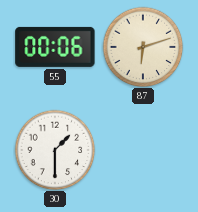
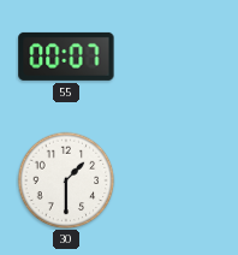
55: 00:06 -> 00:07 (66, 57)
87: 6:12 -> none (143, 47)
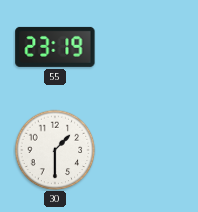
55: 00:07 -> 23:19 (55, 47)
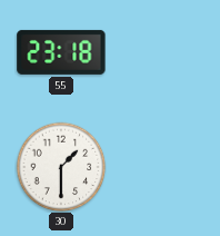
55: 23:19 -> 23:18 (61, 52)
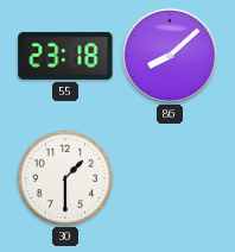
86: none -> 8:08 (169, 55)
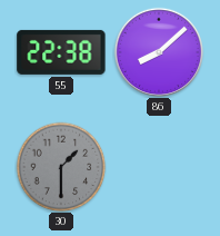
55: 23:18 -> 22:38 (61, 52)
30 dial: white -> grey (61, 167)
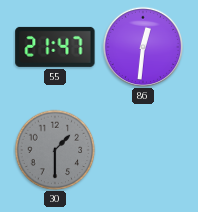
55: 22:38 -> 21:47 (55, 47)
86: 8:08 -> 12:31 (142, 46)
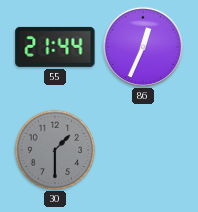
55: 21:47 -> 21:44 (55, 47)
86: 12:31 -> 12:34 (142, 46)
